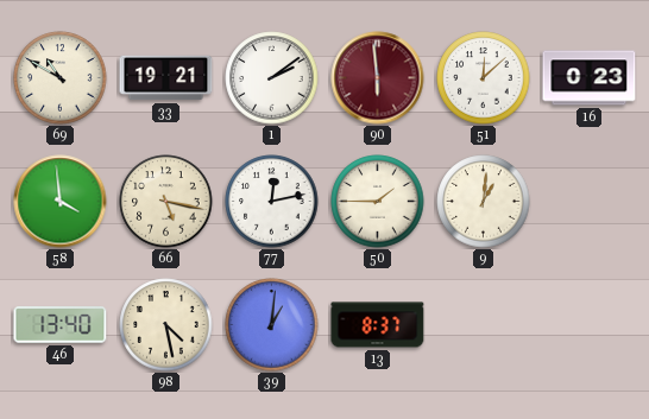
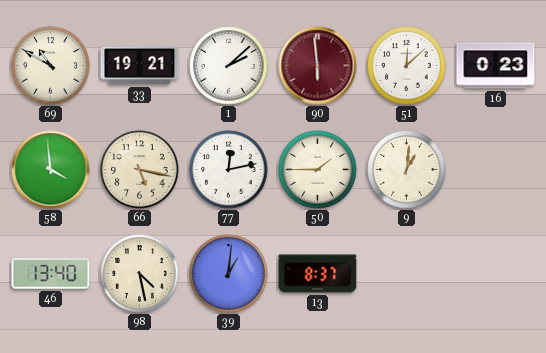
1: 2:09 -> 2:08 (229, 66)
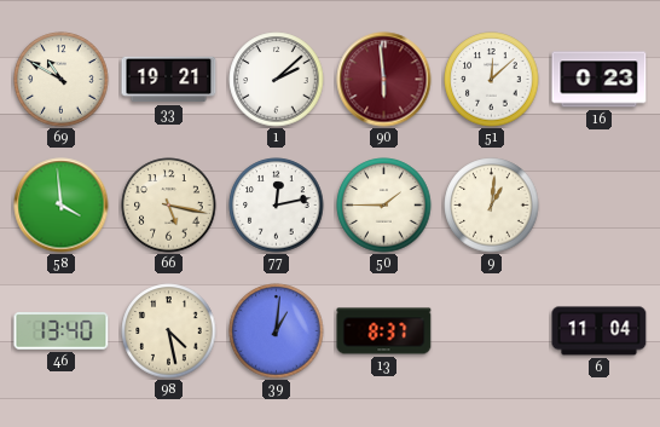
6: none -> 11:04 (600, 331)
